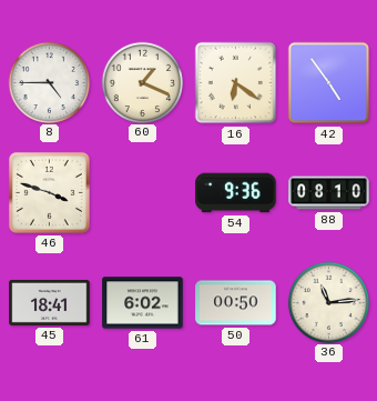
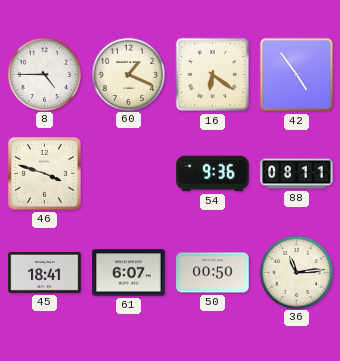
88: 08:10 -> 08:11 (297, 174)
61: 6:02 -> 6:07 (129, 273)
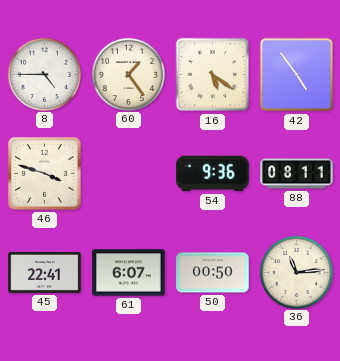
60: 1:19 -> 1:24 (128, 74)
16: 6:21 -> 5:21 (213, 75)
45: 18:41 -> 22:41 (45, 272)
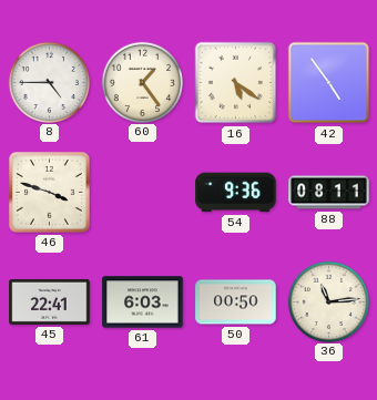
61: 6:07 -> 6:03 (143, 302)
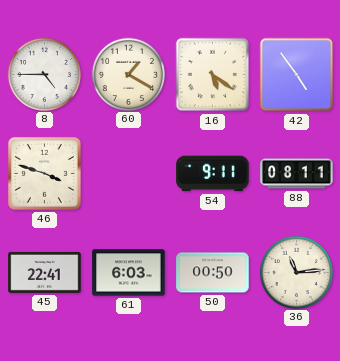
60: 1:24 -> 1:20 (128, 74)
54: 9:36 -> 9:11 (213, 174)
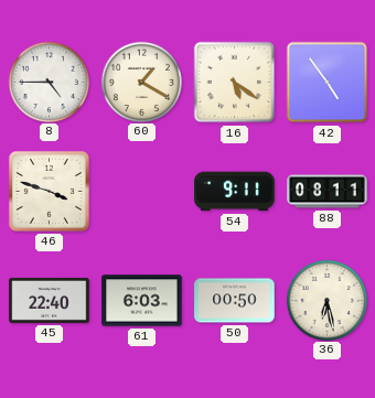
45: 22:41 -> 22:40 (50, 300)
36: 11:14 -> 6:28 (326, 300)
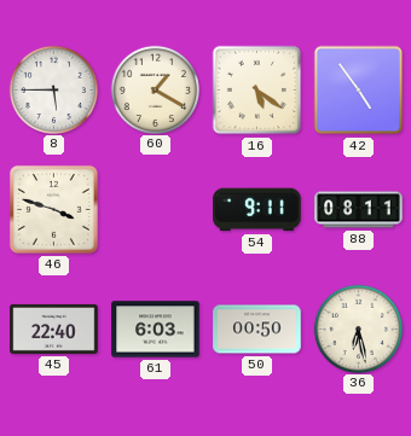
8: 4:45 -> 5:45 (53, 89)
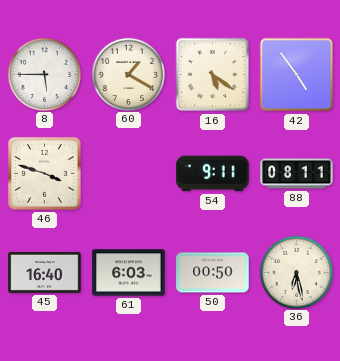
45: 22:40 -> 16:40 (45, 272)
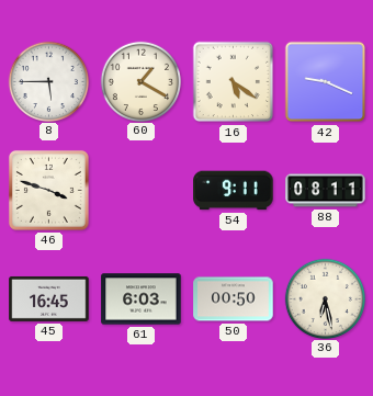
42: 4:54 -> 9:19 (326, 82)
45: 16:40 -> 16:45 (49, 298)
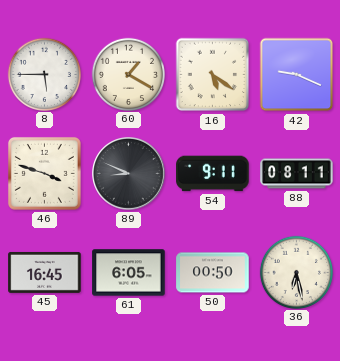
89: none -> 8:49 (129, 174)
61: 6:03 -> 6:05 (129, 273)
